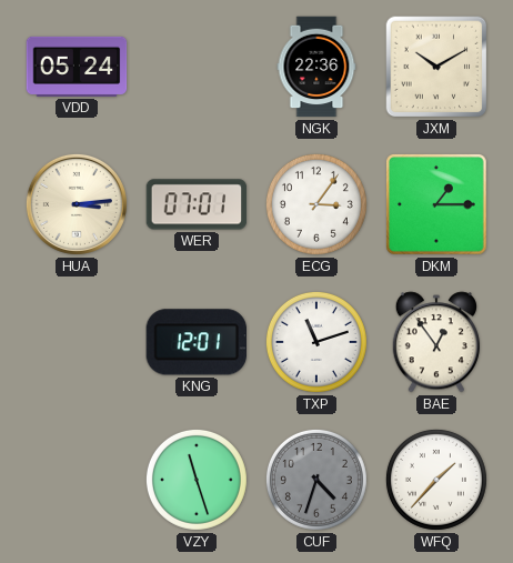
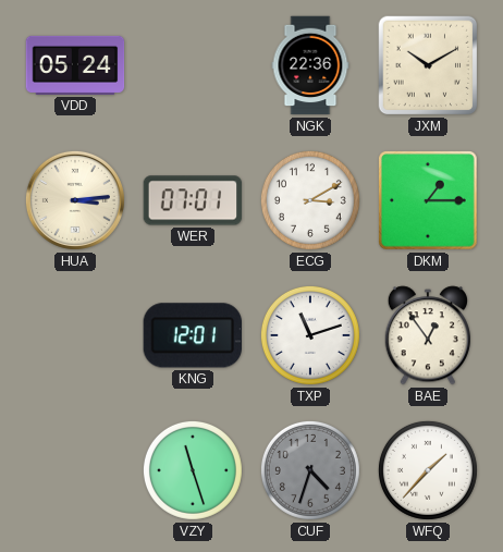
ECG: 3:06 -> 3:10 (310, 200)
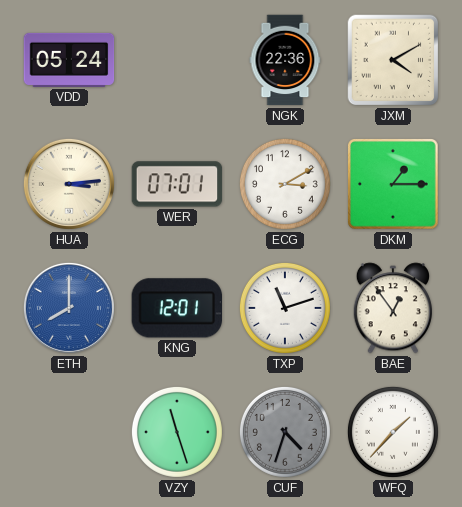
JXM: 10:10 -> 4:10 (393, 60)
ETH: none -> 8:00 (69, 308)
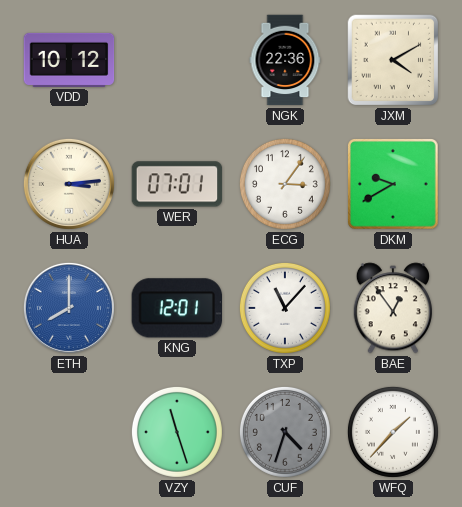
VDD: 05:24 -> 10:12 (69, 60)
ECG: 3:10 -> 3:06 (285, 184)
DKM: 1:15 -> 9:40 (394, 185)
TXP: 11:12 -> 11:07 (285, 308)
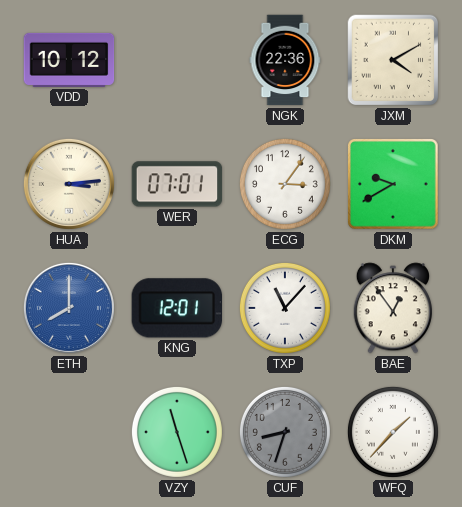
CUF: 4:33 -> 8:33 (285, 432)
